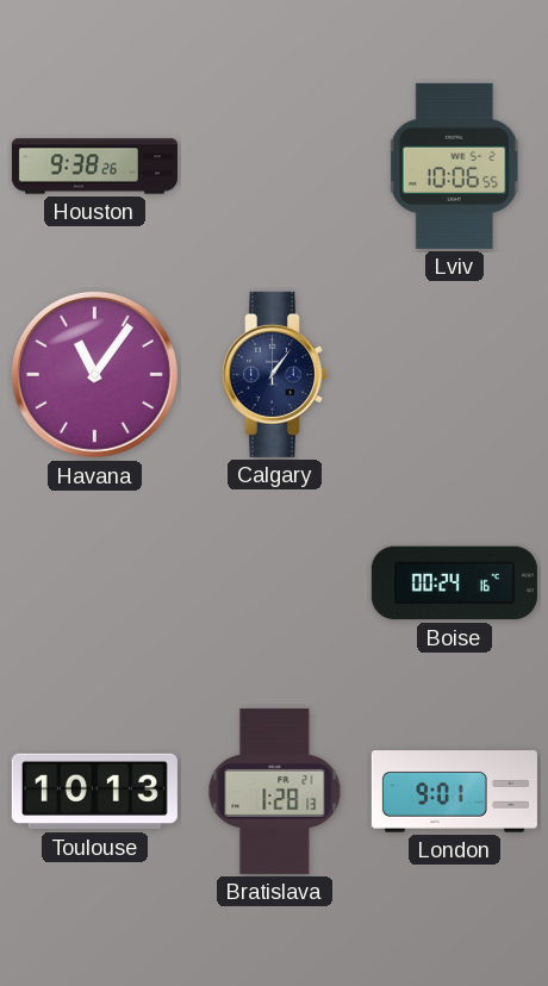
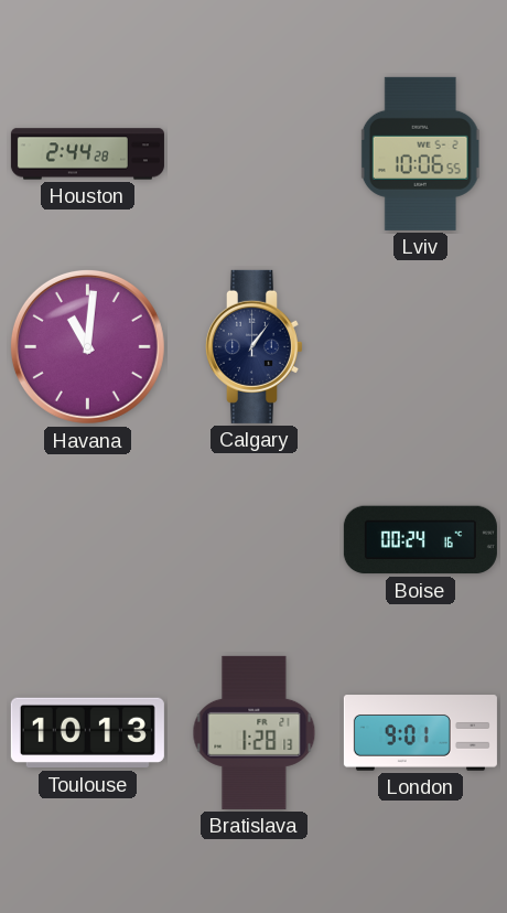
Houston: 9:38 -> 2:44 (87, 154)
Havana: 11:06 -> 11:01 (87, 346)
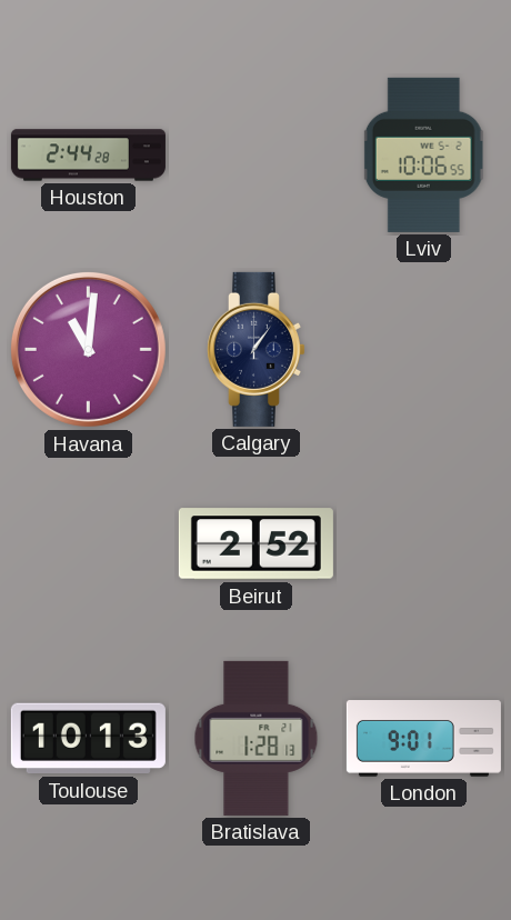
Beirut: none -> 2:52 (255, 544)
Boise: 00:24 -> none (420, 540)
